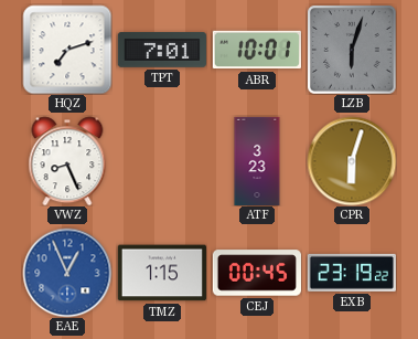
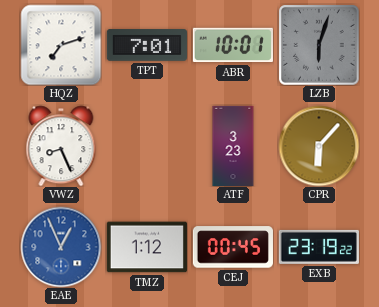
CPR: 6:03 -> 6:07 (319, 146)
TMZ: 1:15 -> 1:12 (147, 247)
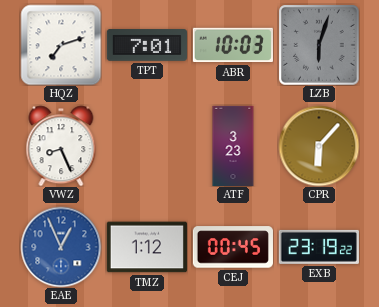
ABR: 10:01 -> 10:03 (233, 45)
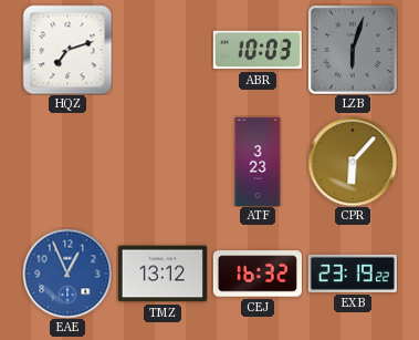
TPT: 7:01 -> none (147, 45)
VWZ: 8:26 -> none (61, 146)
TMZ: 1:12 -> 13:12 (163, 274)
CEJ: 00:45 -> 16:32 (258, 274)
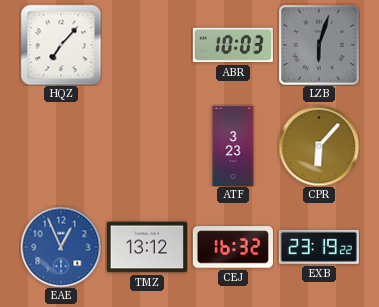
HQZ: 7:12 -> 7:07 (61, 45)
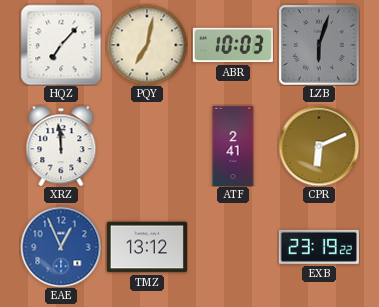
PQY: none -> 7:02 (147, 45)
XRZ: none -> 11:59 (61, 146)
ATF: 3:23 -> 2:41 (233, 145)
CPR: 6:07 -> 6:11 (319, 146)
CEJ: 16:32 -> none (233, 247)
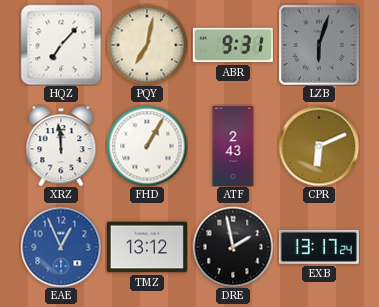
ABR: 10:03 -> 9:31 (233, 45)
FHD: none -> 1:05 (147, 146)
ATF: 2:41 -> 2:43 (233, 145)
DRE: none -> 1:58 (233, 247)
EXB: 23:19 -> 13:17 (319, 247)
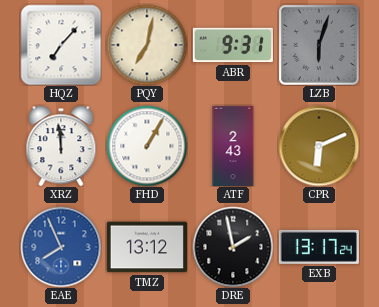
EAE: 12:56 -> 7:56 (61, 247)
